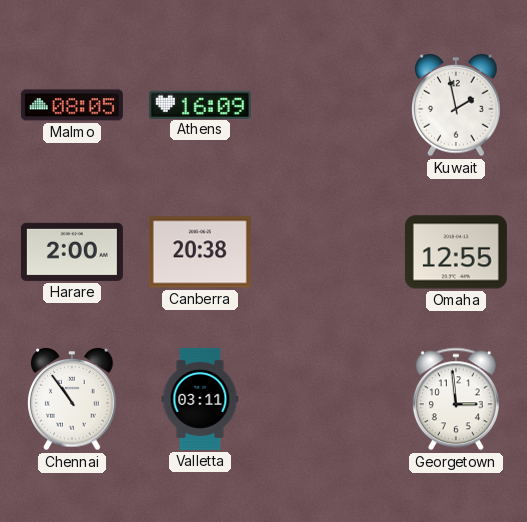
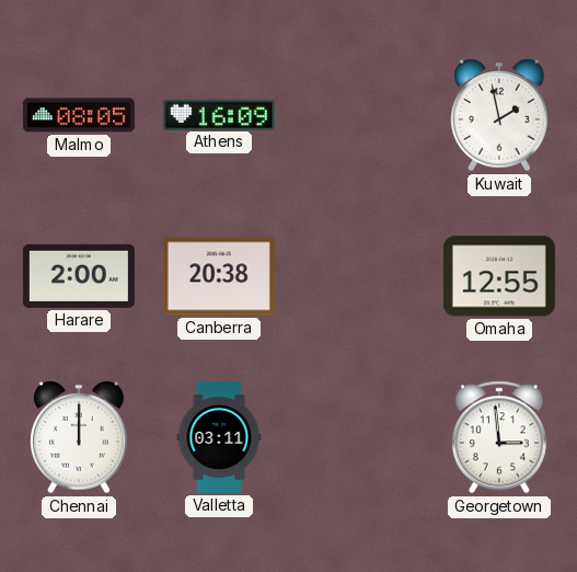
Chennai: 10:54 -> 12:00 (79, 438)
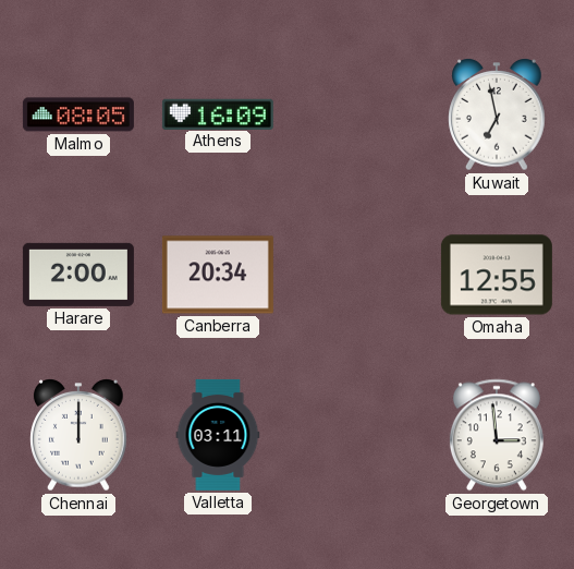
Kuwait: 1:58 -> 6:58 (497, 116)
Canberra: 20:38 -> 20:34 (218, 275)
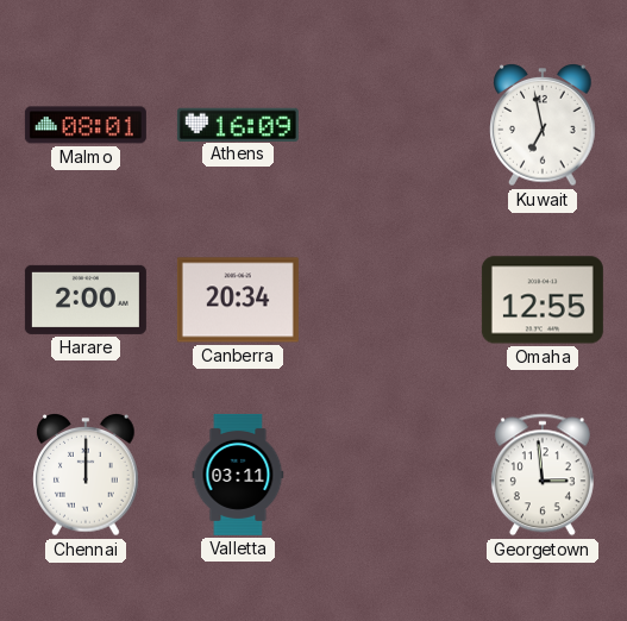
Malmo: 08:05 -> 08:01 (86, 125)
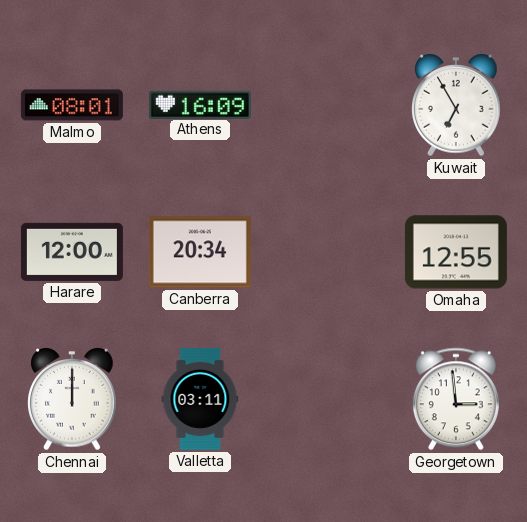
Kuwait: 6:58 -> 6:55 (456, 106)
Harare: 2:00 -> 12:00 (72, 252)
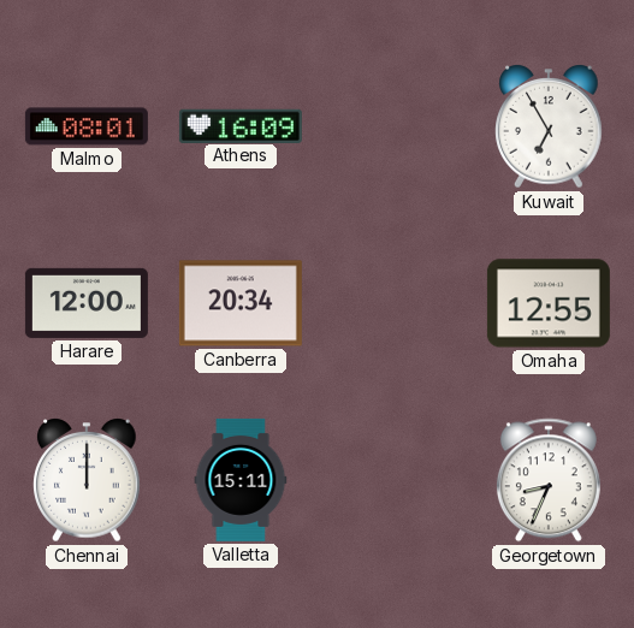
Valletta: 03:11 -> 15:11 (241, 480)
Georgetown: 2:59 -> 8:34 (549, 480)
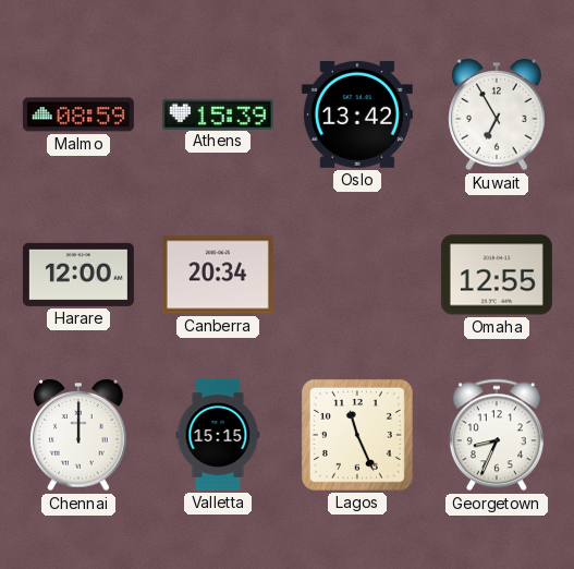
Malmo: 08:01 -> 08:59 (78, 114)
Athens: 16:09 -> 15:39 (218, 113)
Oslo: none -> 13:42 (357, 114)
Valletta: 15:11 -> 15:15 (218, 435)
Lagos: none -> 11:26 (357, 435)
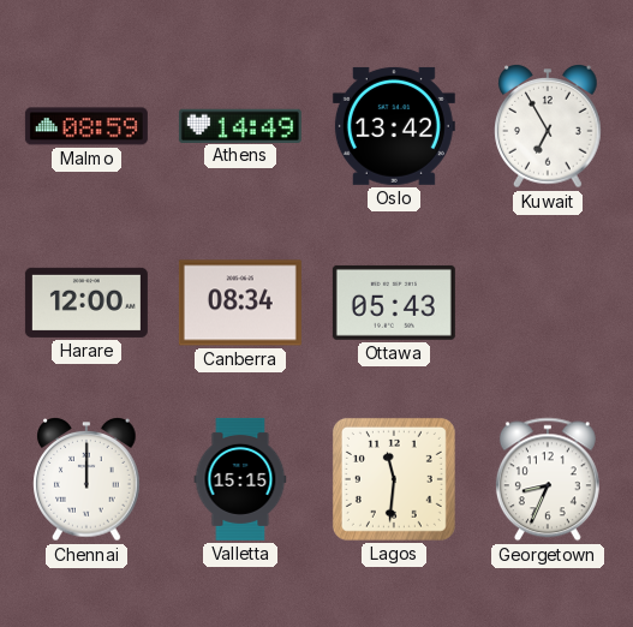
Athens: 15:39 -> 14:49 (240, 125)
Canberra: 20:34 -> 08:34 (240, 303)
Ottawa: none -> 05:43 (394, 303)
Omaha: 12:55 -> none (497, 275)
Lagos: 11:26 -> 11:31 (394, 479)
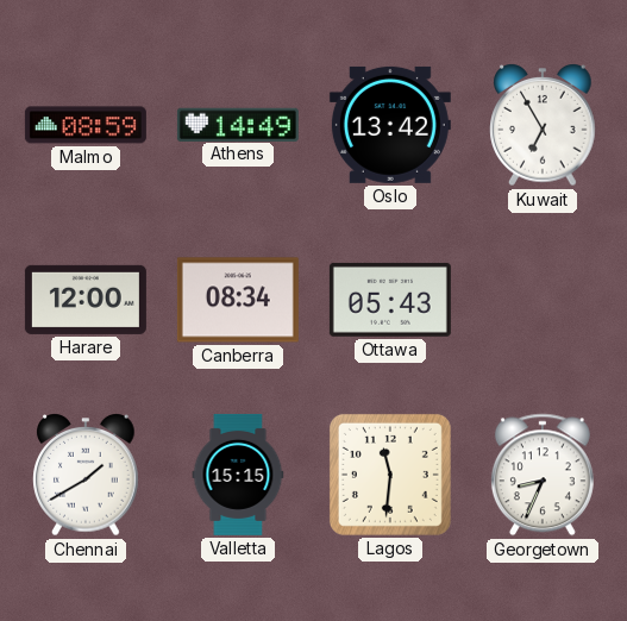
Chennai: 12:00 -> 1:40 (86, 476)
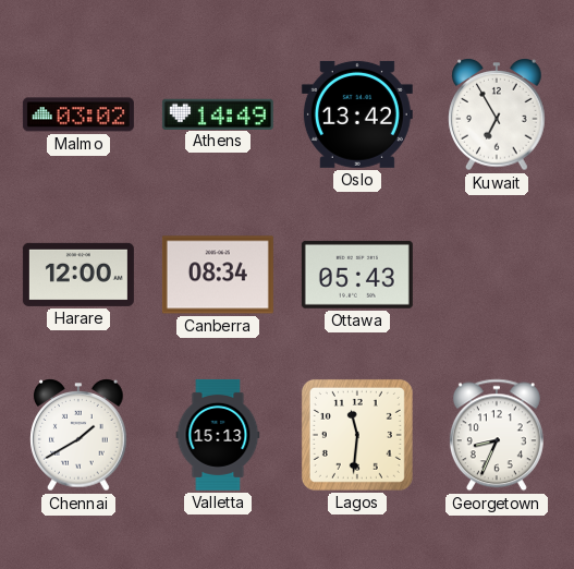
Malmo: 08:59 -> 03:02 (78, 114)
Valletta: 15:15 -> 15:13 (218, 435)
